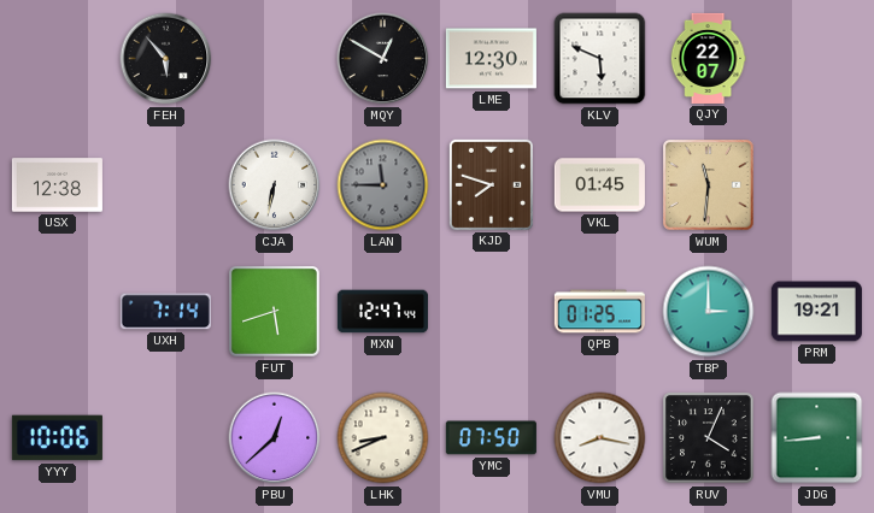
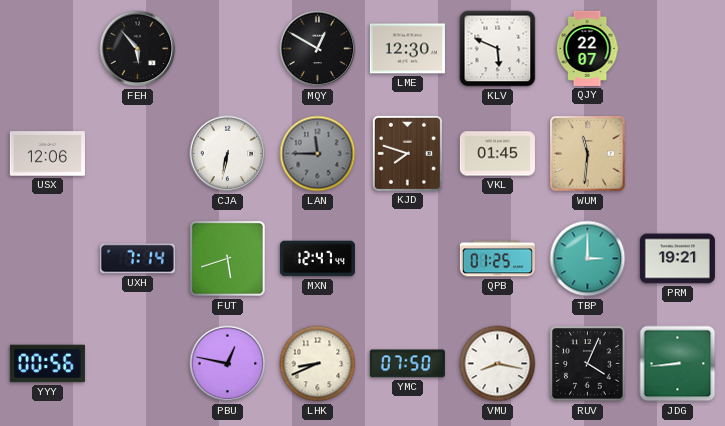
USX: 12:38 -> 12:06 (47, 154)
YYY: 10:06 -> 00:56 (47, 364)
PBU: 12:38 -> 12:47 (228, 364)
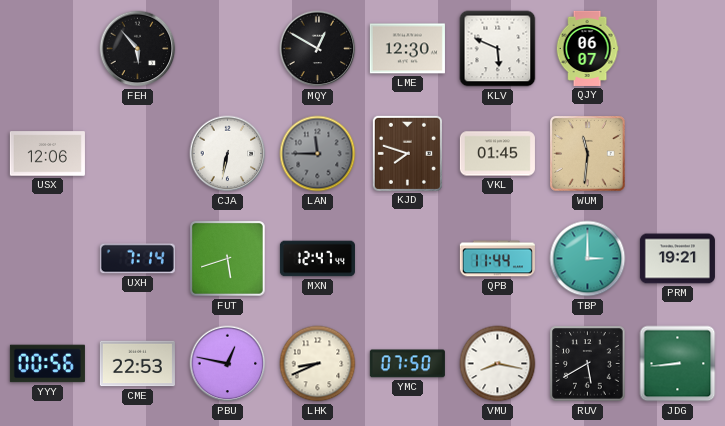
QJY: 22:07 -> 06:07 (587, 48)
QPB: 01:25 -> 11:44 (497, 259)
CME: none -> 22:53 (137, 364)
RUV: 4:04 -> 5:40 (588, 364)
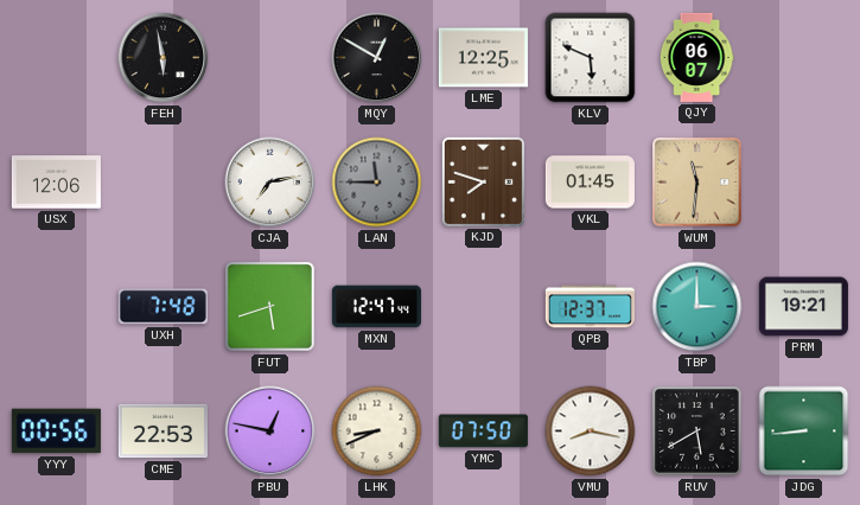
FEH: 5:53 -> 5:58 (164, 58)
LME: 12:30 -> 12:25 (483, 58)
CJA: 6:32 -> 7:13 (270, 183)
UXH: 7:14 -> 7:48 (163, 307)
QPB: 11:44 -> 12:37 (590, 307)
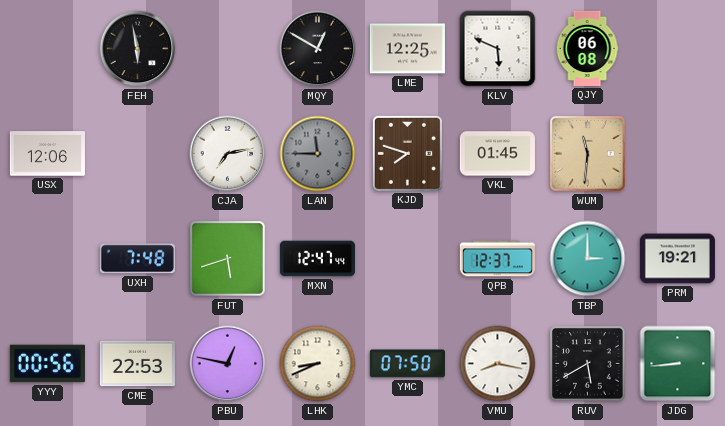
QJY: 06:07 -> 06:08 (587, 48)
